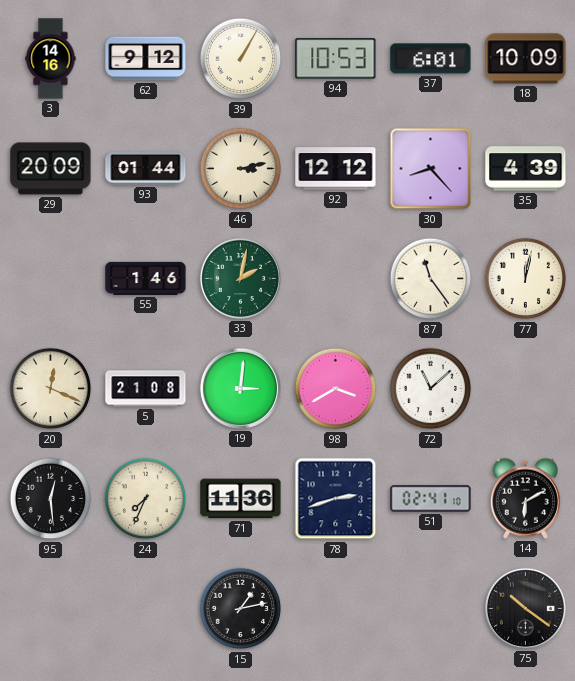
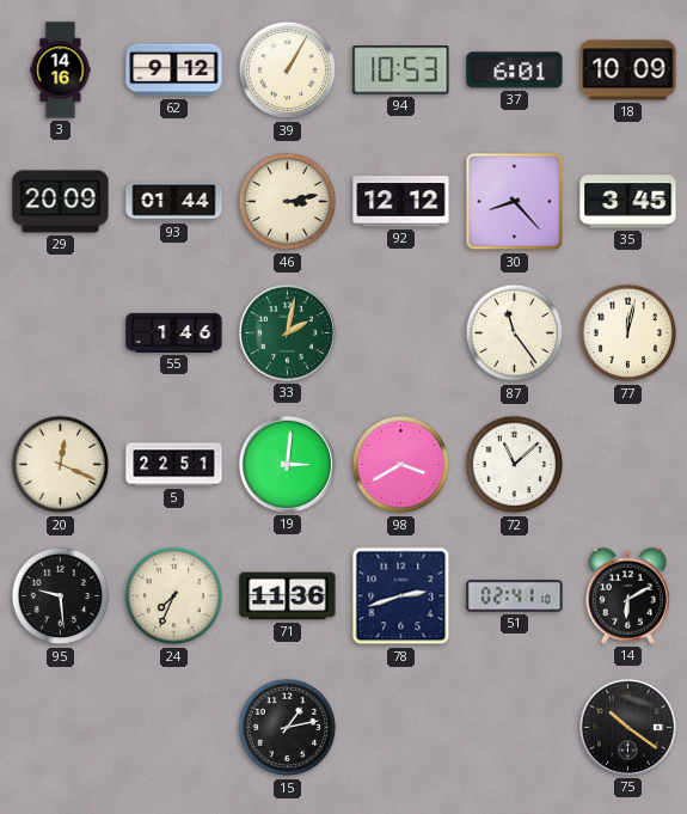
35: 4:39 -> 3:45 (628, 202)
5: 21:08 -> 22:51 (174, 465)
95: 12:29 -> 9:29 (61, 596)
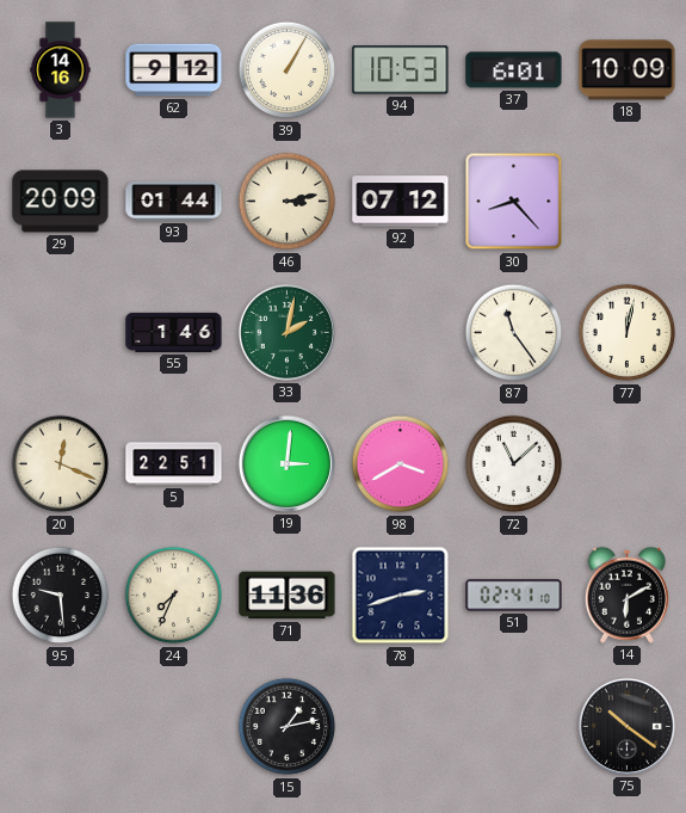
92: 12:12 -> 07:12 (401, 202)
35: 3:45 -> none (628, 202)
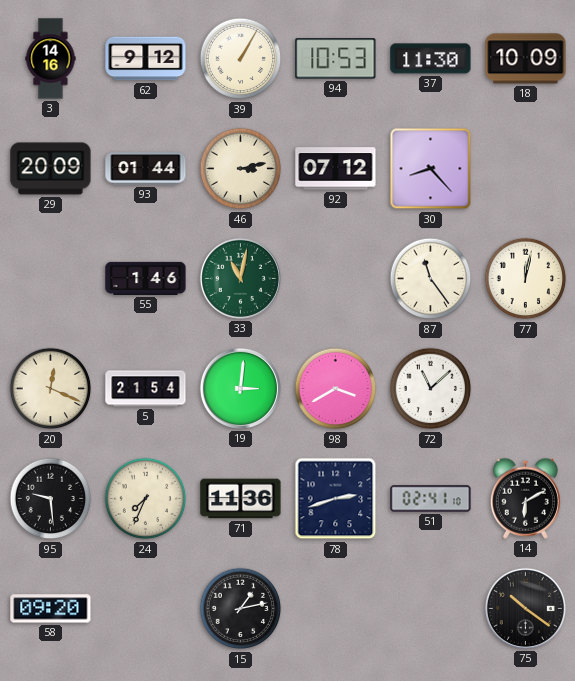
37: 6:01 -> 11:30 (431, 59)
33: 2:02 -> 11:02 (240, 278)
5: 22:51 -> 21:54 (146, 389)
58: none -> 09:20 (51, 609)
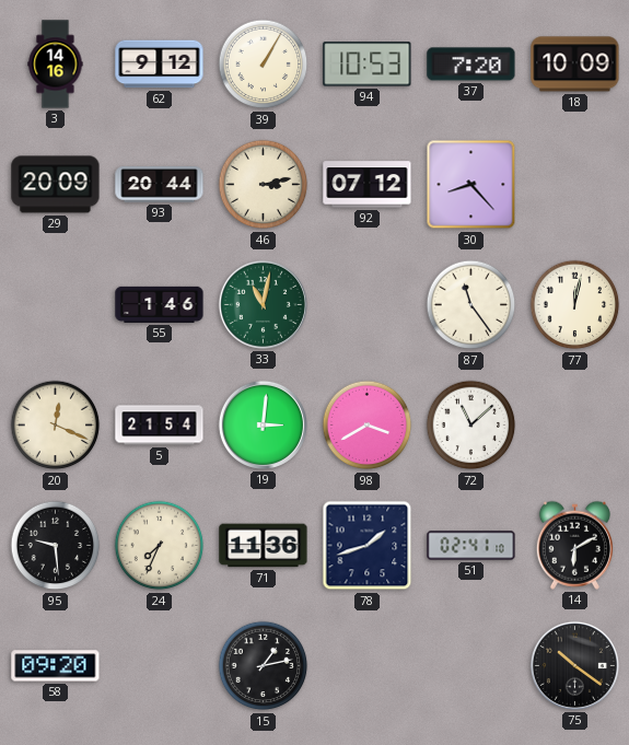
37: 11:30 -> 7:20 (471, 65)
93: 01:44 -> 20:44 (160, 185)
78: 2:42 -> 1:42 (368, 546)
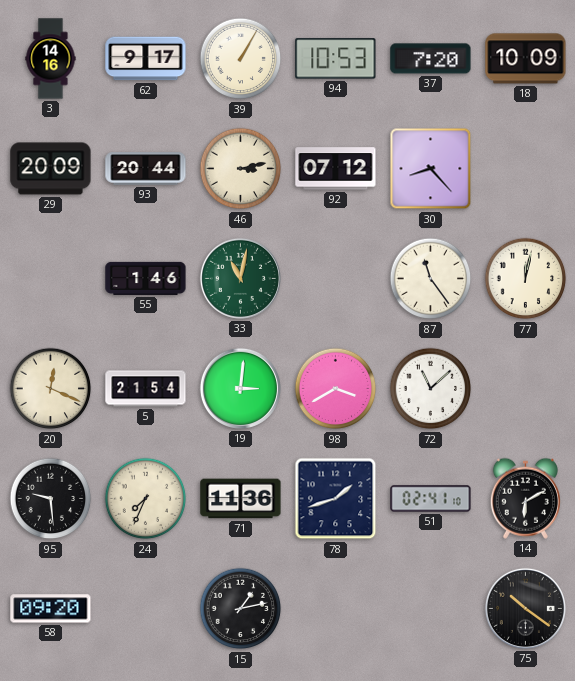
62: 9:12 -> 9:17 (146, 59)
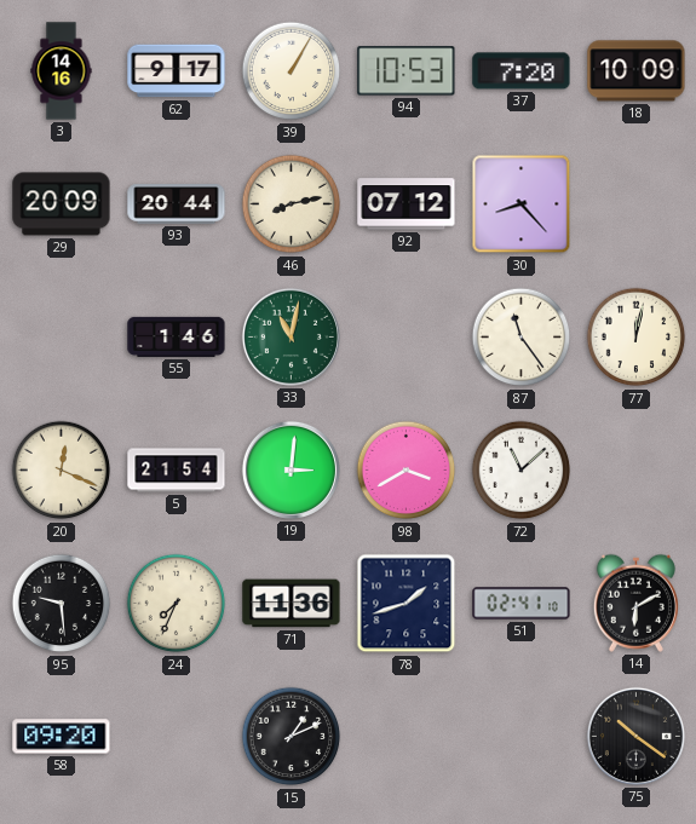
46: 3:13 -> 8:13 (292, 204)
15: 1:13 -> 1:11 (292, 737)
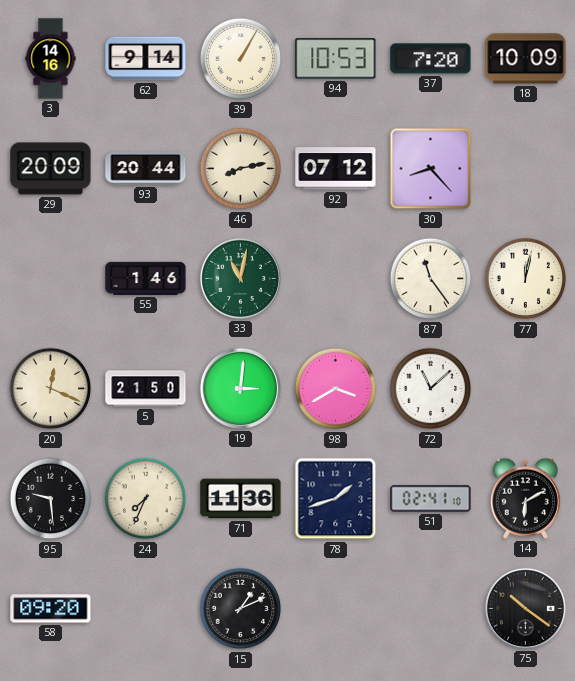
62: 9:17 -> 9:14 (146, 59)
5: 21:54 -> 21:50 (146, 389)
